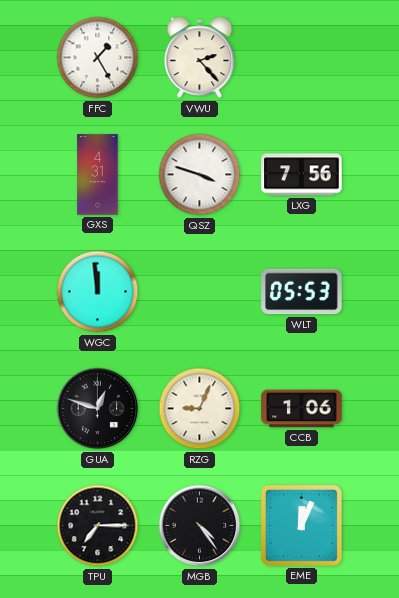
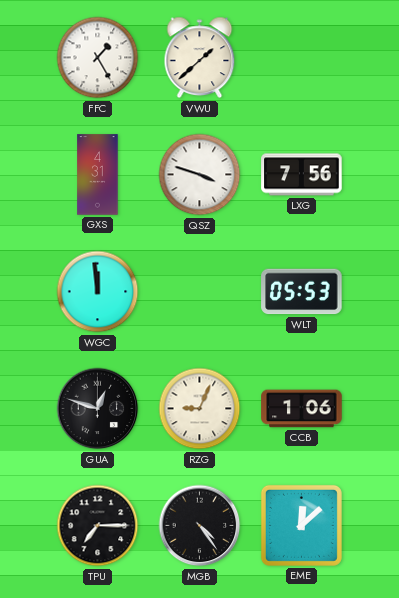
VWU: 2:23 -> 1:38 (200, 58)
EME: 12:04 -> 12:08 (301, 525)
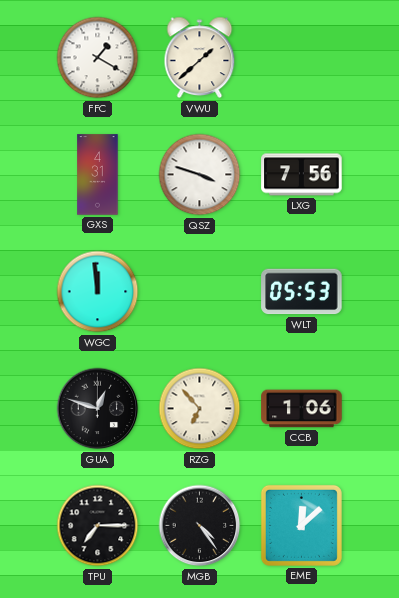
FFC: 1:25 -> 1:20 (98, 58)
RZG: 9:04 -> 6:53 (200, 409)
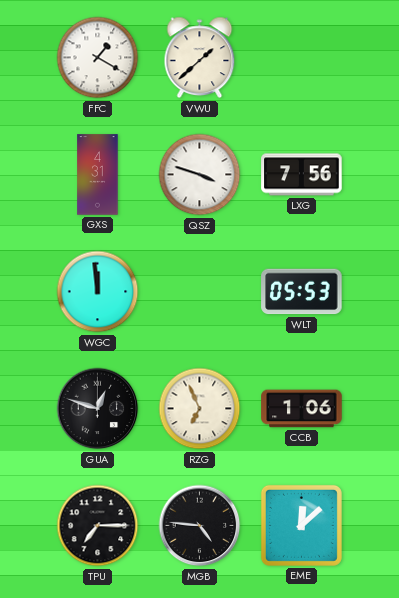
RZG: 6:53 -> 6:56 (200, 409)
MGB: 4:24 -> 4:46 (200, 526)
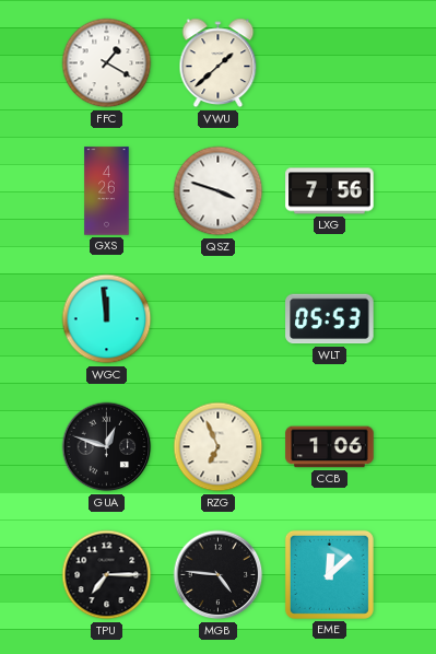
GXS: 4:31 -> 4:26 (107, 191)
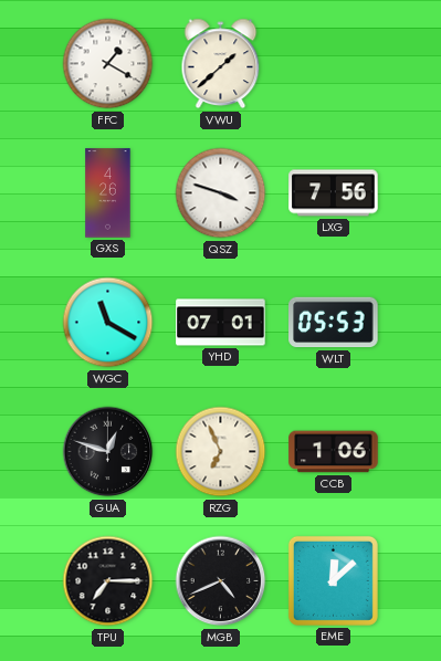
WGC: 11:59 -> 11:20 (108, 323)
YHD: none -> 07:01 (221, 323)
MGB: 4:46 -> 4:41 (221, 581)
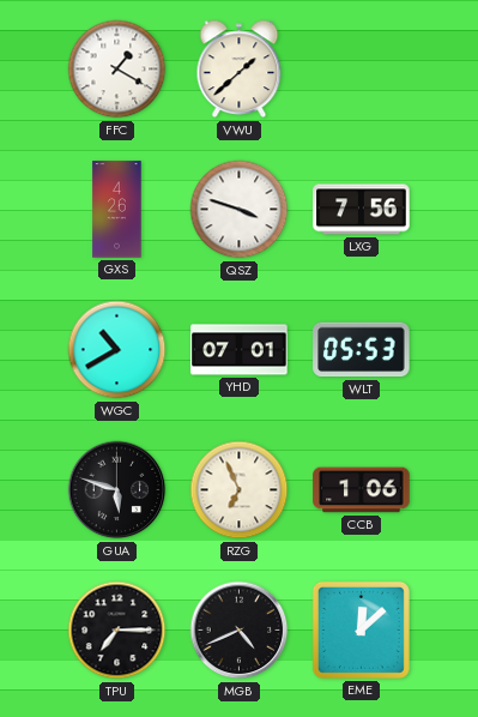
WGC: 11:20 -> 10:40 (117, 350)
GUA: 12:48 -> 5:48 (117, 490)
